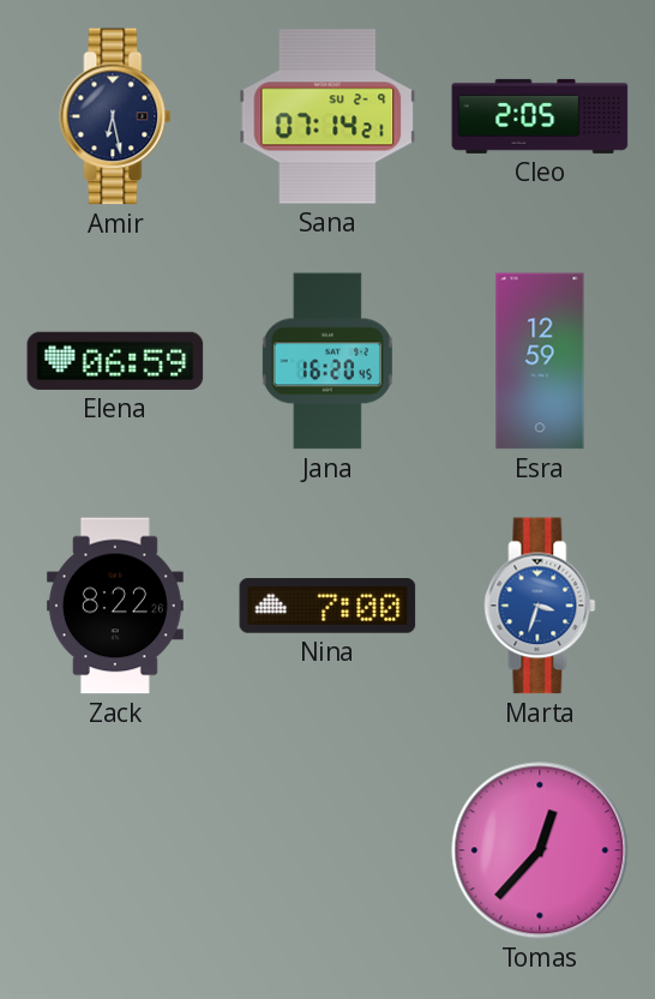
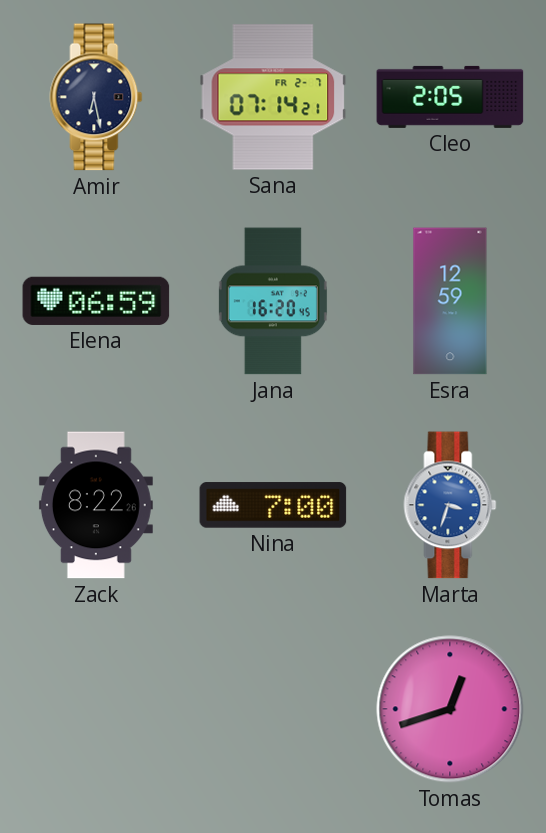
Sana date: SU 2-9 -> FR 2-7 (273, 97)
Tomas: 12:37 -> 12:42 (450, 709)
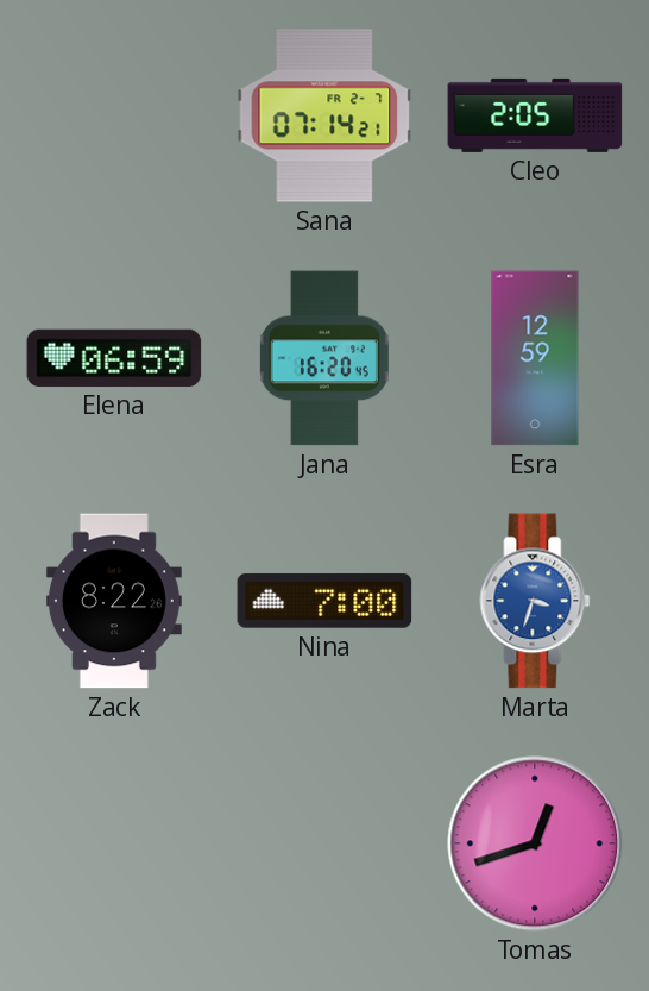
Amir: 6:28 -> none (96, 97)
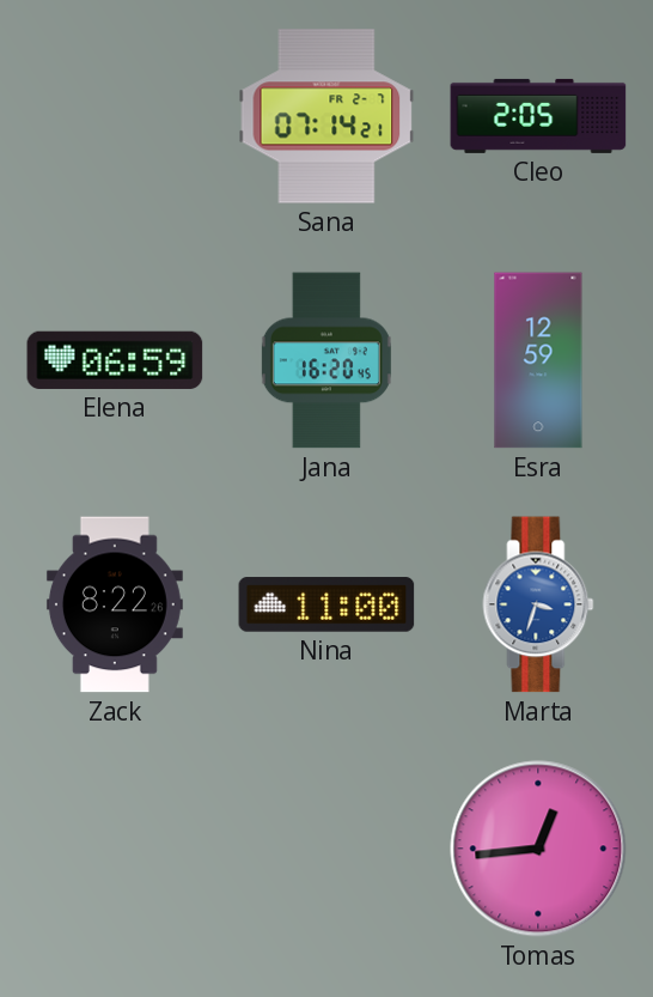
Nina: 7:00 -> 11:00 (326, 604)
Tomas: 12:42 -> 12:44 (538, 849)
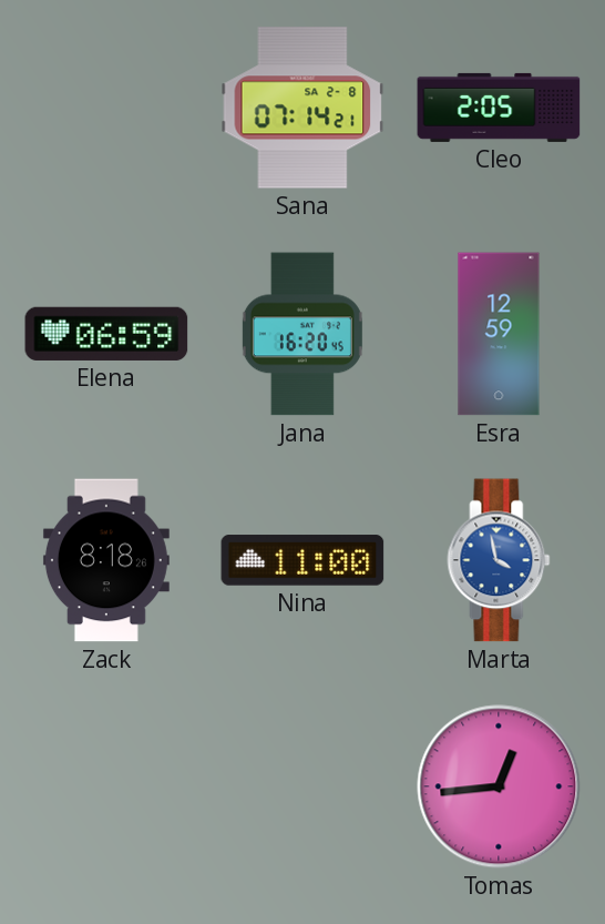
Sana date: FR 2-7 -> SA 2-8 (302, 108)
Zack: 8:22 -> 8:18 (106, 560)
Marta: 3:33 -> 3:58 (499, 560)
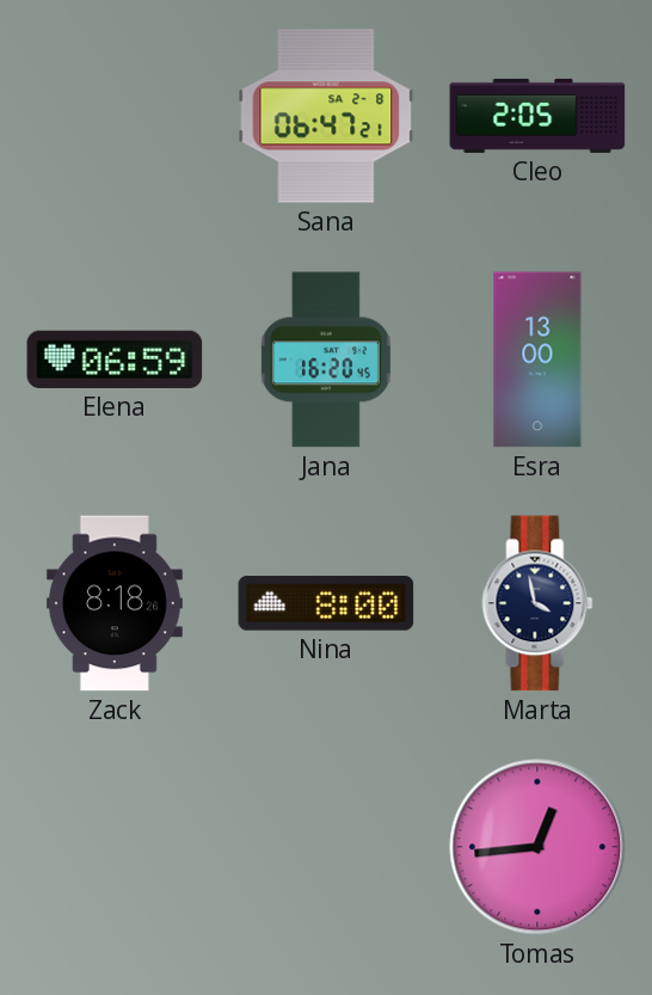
Sana: 07:14 -> 06:47 (326, 116)
Esra: 12:59 -> 13:00 (537, 360)
Nina: 11:00 -> 8:00 (326, 603)
Marta dial: blue -> navy (537, 603)
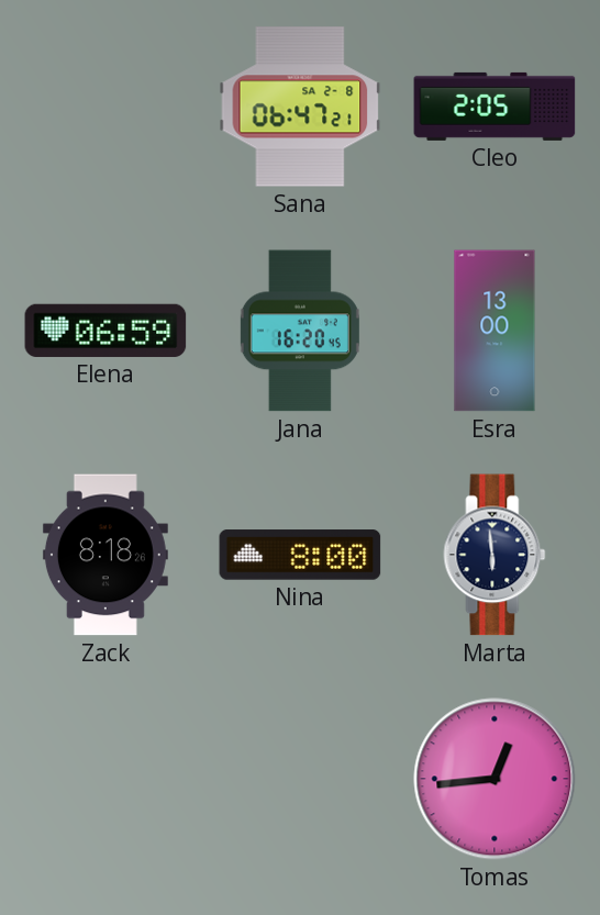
Marta: 3:58 -> 5:59 (495, 555)
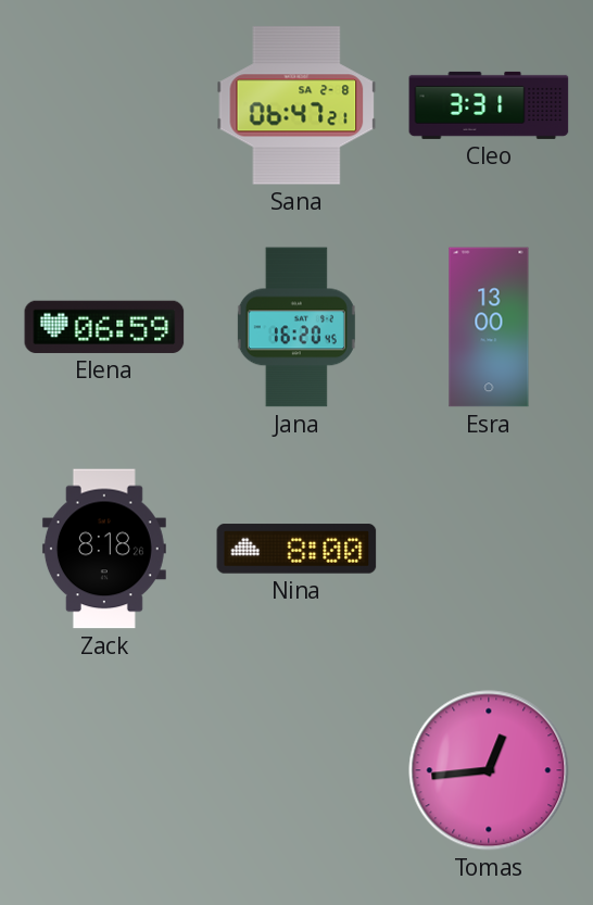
Cleo: 2:05 -> 3:31 (489, 105)
Marta: 5:59 -> none (495, 555)
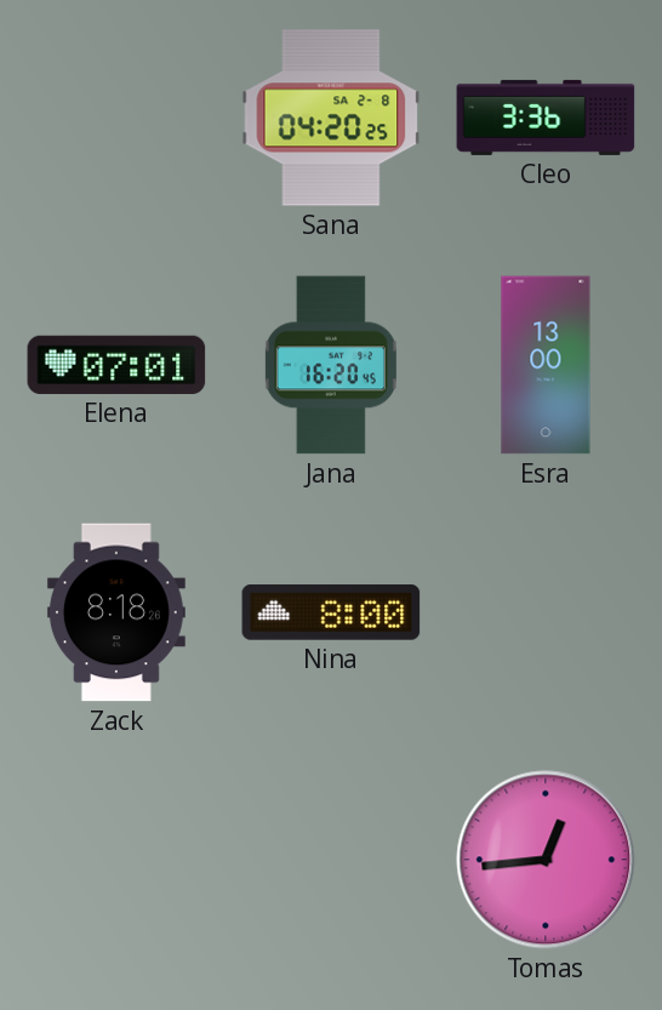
Sana: 06:47 -> 04:20 (331, 118)
Cleo: 3:31 -> 3:36 (546, 118)
Elena: 06:59 -> 07:01 (116, 365)
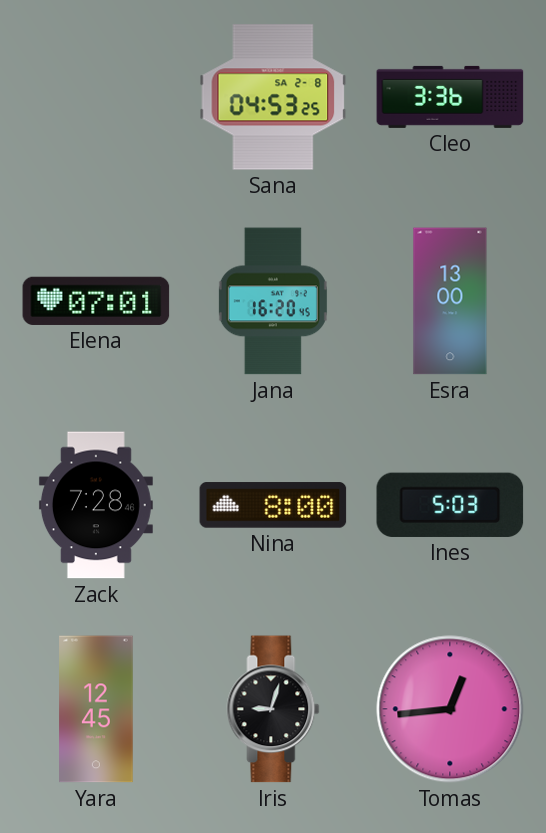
Sana: 04:20 -> 04:53 (273, 97)
Zack: 8:18 -> 7:28 (96, 505)
Ines: none -> 5:03 (450, 505)
Yara: none -> 12:45 (96, 709)
Iris: none -> 9:03 (273, 709)
